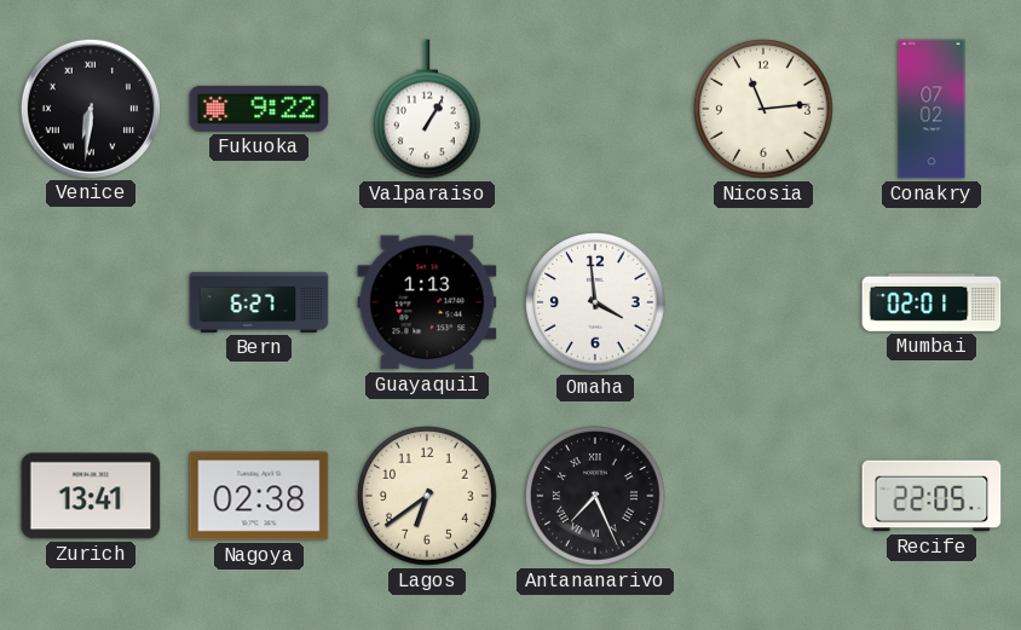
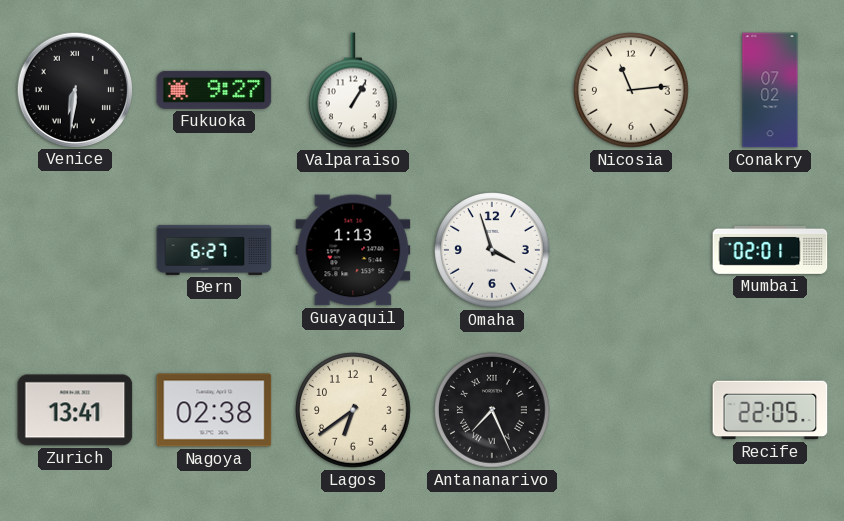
Fukuoka: 9:22 -> 9:27 (214, 90)
Omaha: 3:59 -> 3:57 (492, 250)
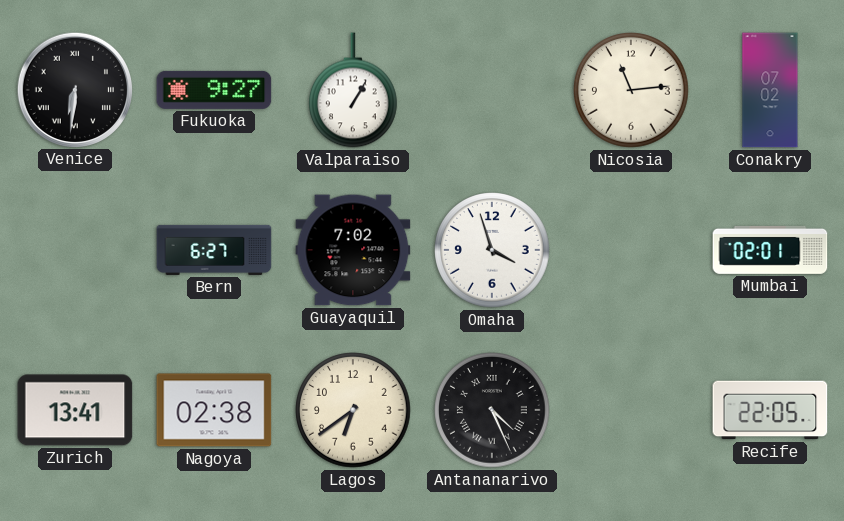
Guayaquil: 1:13 -> 7:02 (353, 250)
Antananarivo: 7:26 -> 4:26 (492, 410)
